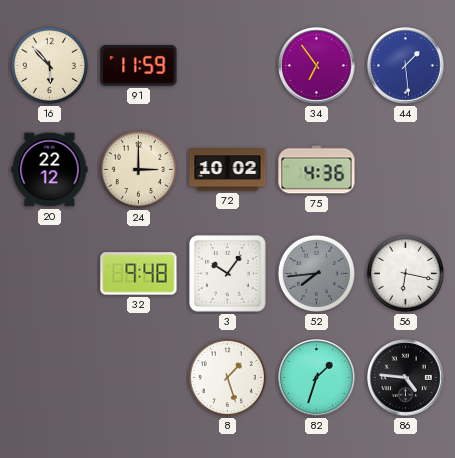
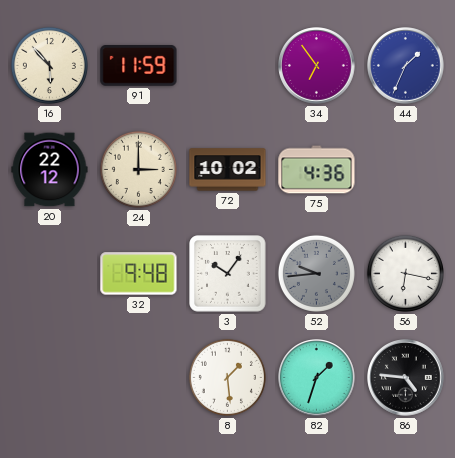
44: 1:29 -> 1:34 (406, 66)
52: 7:44 -> 9:44 (316, 273)
8: 1:27 -> 1:29 (227, 377)
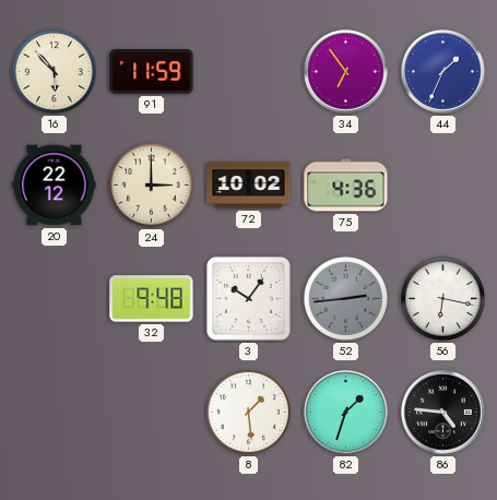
52: 9:44 -> 2:44 (345, 298)
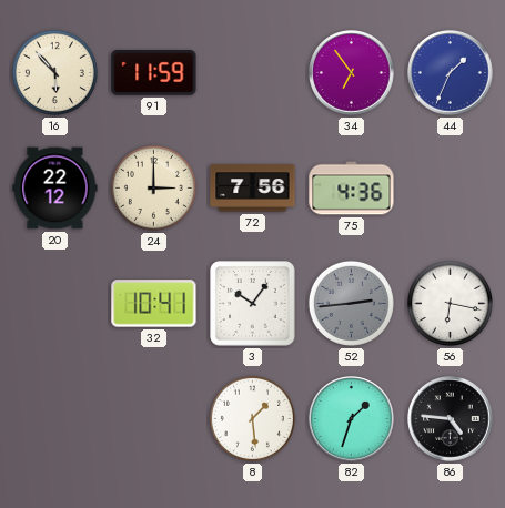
72: 10:02 -> 7:56 (253, 189)
32: 9:48 -> 10:41 (154, 304)
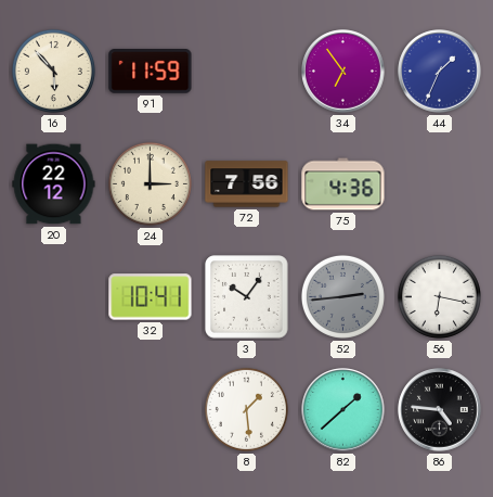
82: 1:33 -> 1:38 (343, 410)
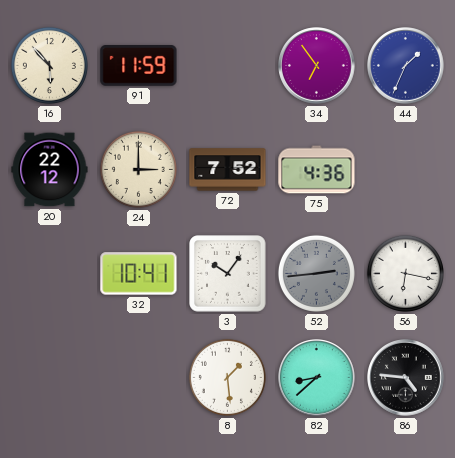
72: 7:56 -> 7:52 (228, 170)
82: 1:38 -> 8:38 (317, 378)
